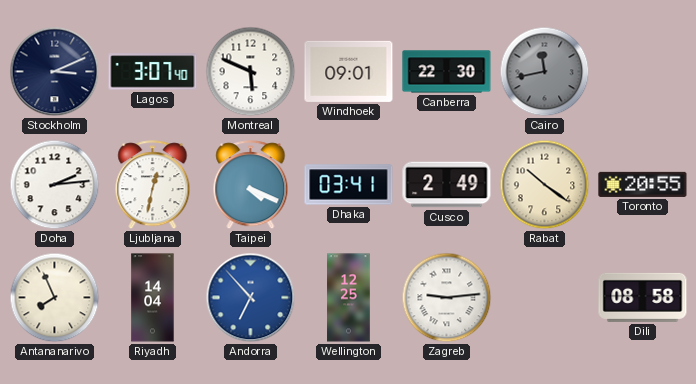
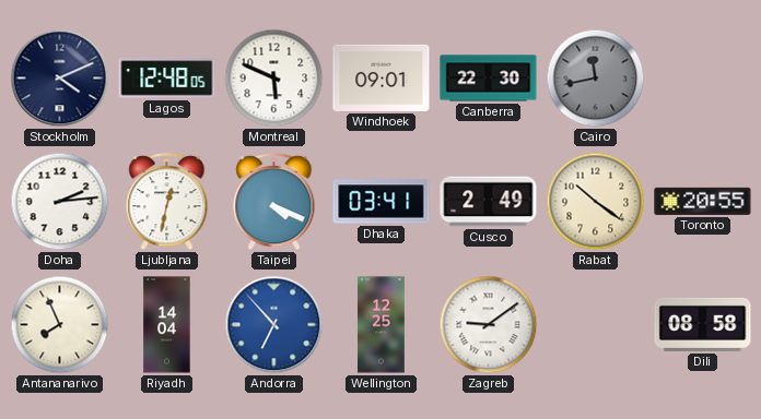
Stockholm: 3:11 -> 4:11 (60, 79)
Lagos: 3:07 -> 12:48 (167, 79)
Zagreb: 9:14 -> 9:09 (489, 325)
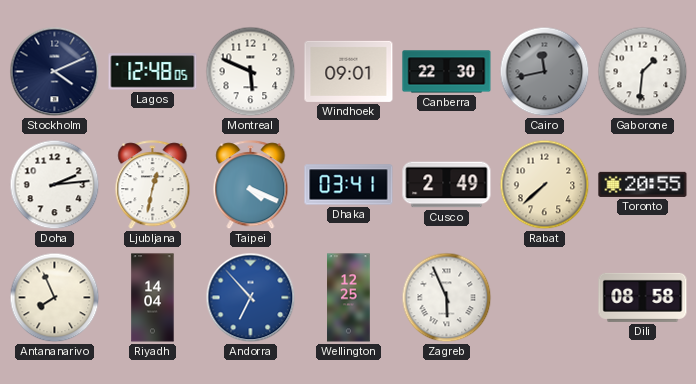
Gaborone: none -> 1:31 (643, 72)
Rabat: 10:21 -> 7:38 (545, 185)
Zagreb: 9:09 -> 5:56 (447, 298)
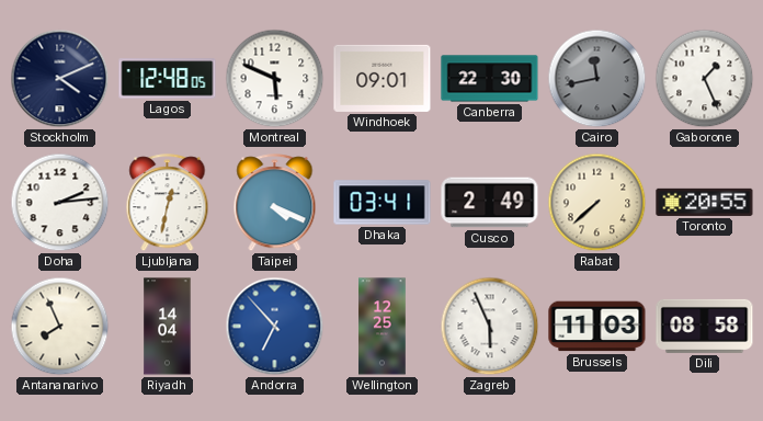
Gaborone: 1:31 -> 1:26 (705, 79)
Brussels: none -> 11:03 (597, 327)
